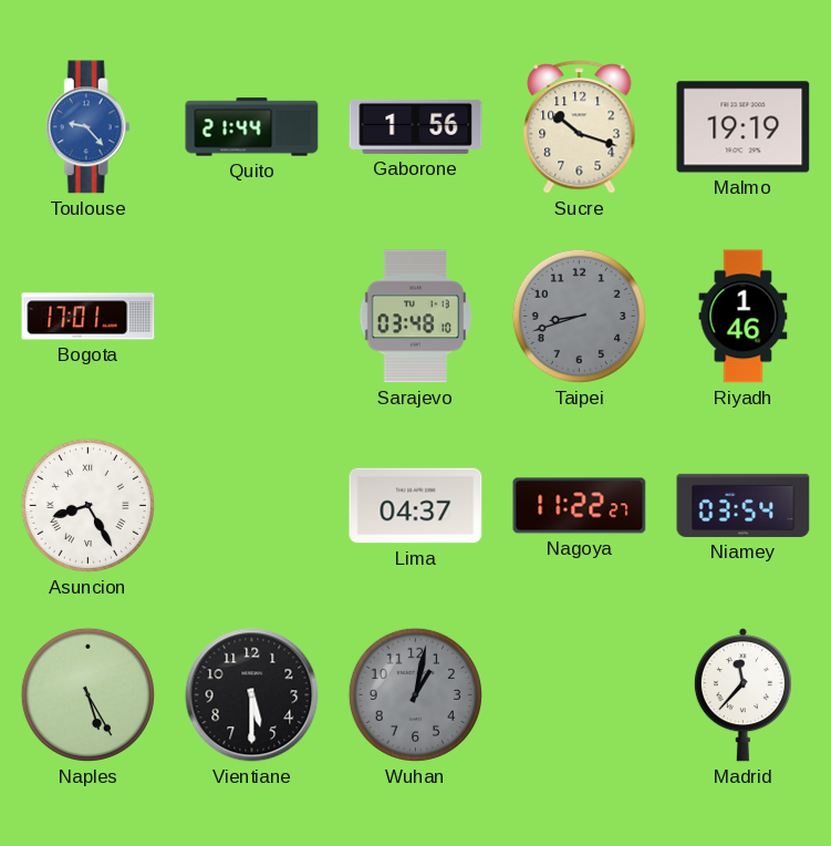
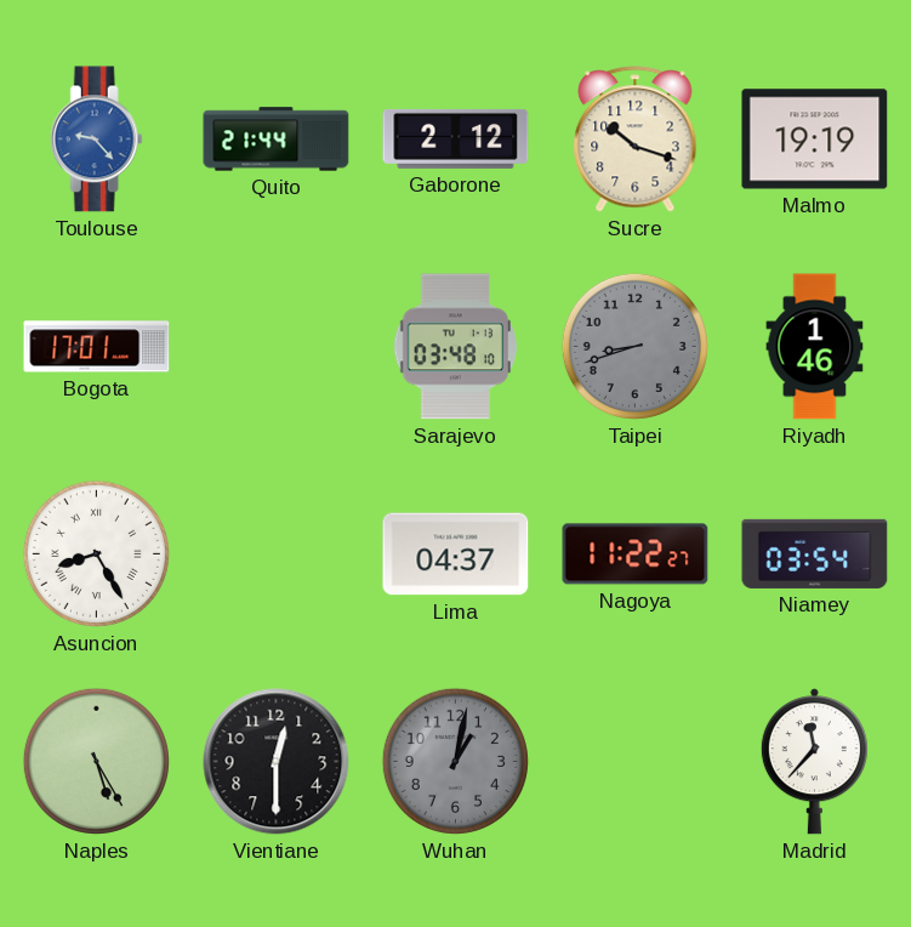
Gaborone: 1:56 -> 2:12 (456, 138)
Vientiane: 5:30 -> 12:30 (277, 762)
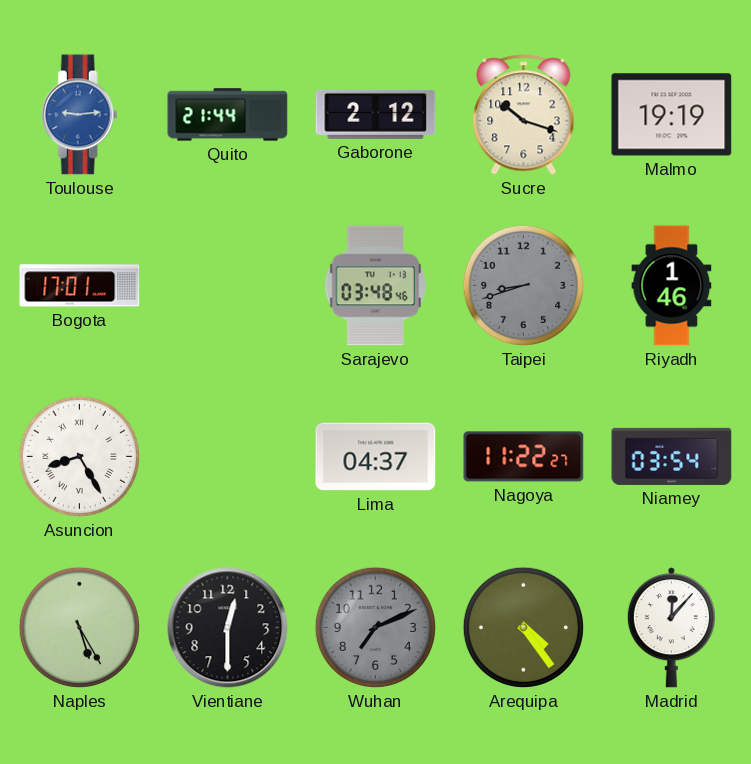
Toulouse: 9:23 -> 9:14 (79, 115)
Sarajevo: 03:48:10 -> 03:48:46 (376, 286)
Wuhan: 1:02 -> 7:11 (375, 627)
Arequipa: none -> 4:24 (523, 627)
Madrid: 11:37 -> 12:07 (671, 628)
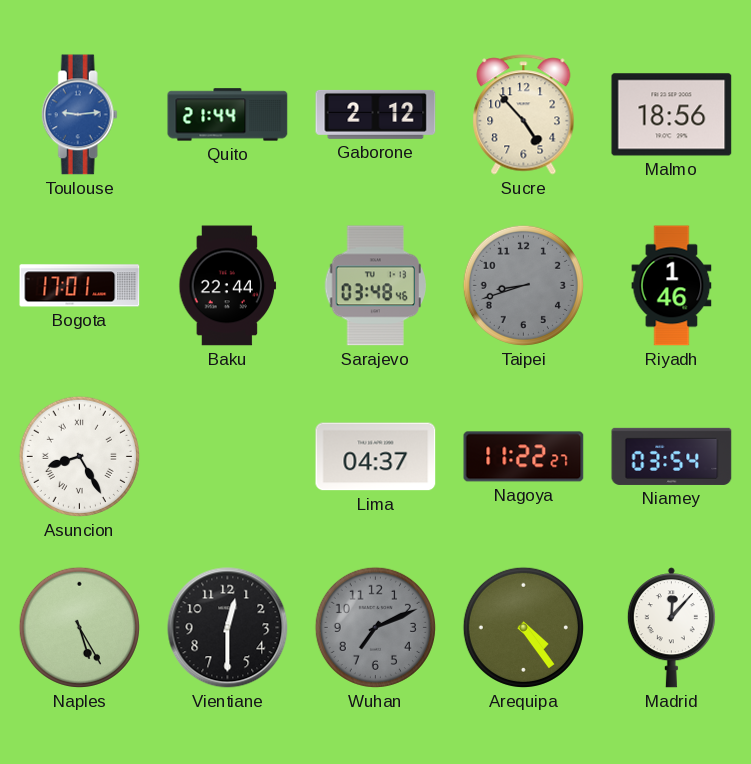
Sucre: 10:18 -> 4:53 (524, 115)
Malmo: 19:19 -> 18:56 (672, 115)
Baku: none -> 22:44 (228, 286)
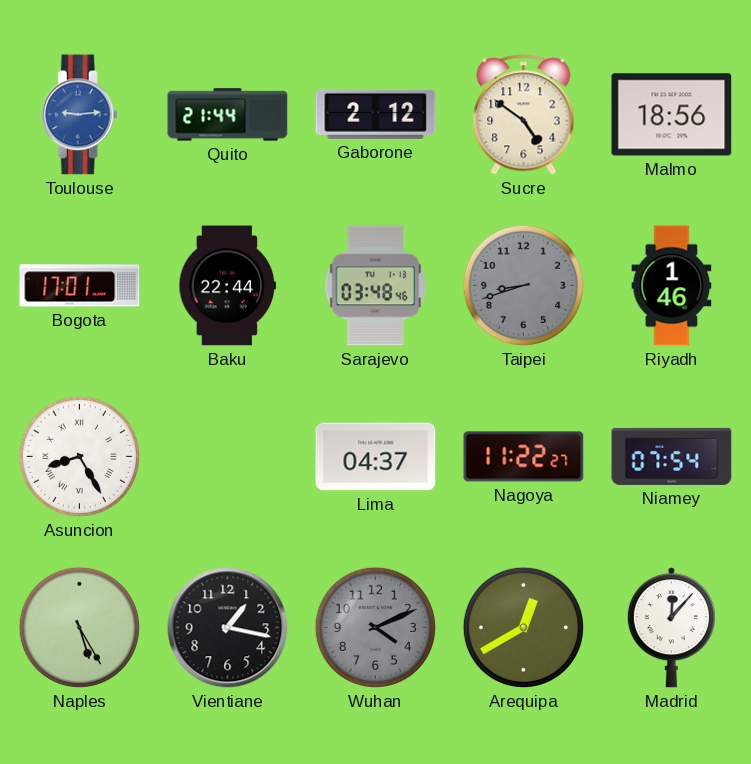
Sucre: 4:53 -> 4:51 (524, 115)
Niamey: 03:54 -> 07:54 (672, 456)
Vientiane: 12:30 -> 1:17 (228, 628)
Wuhan: 7:11 -> 4:11 (375, 627)
Arequipa: 4:24 -> 12:40 (523, 627)
